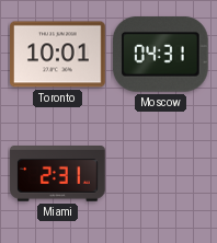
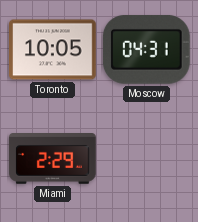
Toronto: 10:01 -> 10:05 (53, 50)
Miami: 2:31 -> 2:29 (53, 159)
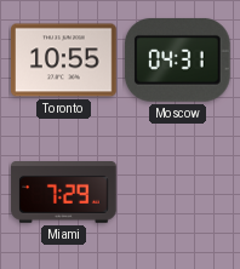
Toronto: 10:05 -> 10:55 (64, 61)
Miami: 2:29 -> 7:29 (64, 193)
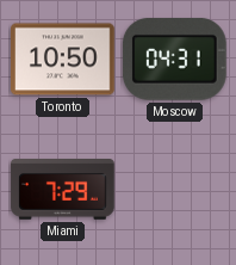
Toronto: 10:55 -> 10:50 (63, 60)
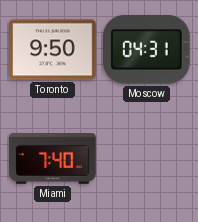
Toronto: 10:50 -> 9:50 (53, 50)
Miami: 7:29 -> 7:40 (53, 159)
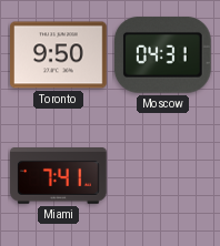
Miami: 7:40 -> 7:41 (59, 176)
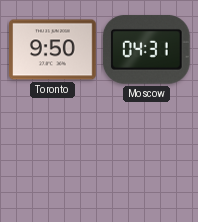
Miami: 7:41 -> none (59, 176)
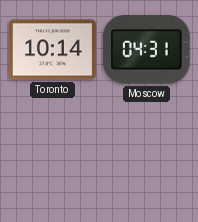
Toronto: 9:50 -> 10:14 (53, 50)
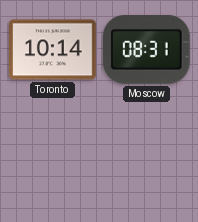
Moscow: 04:31 -> 08:31 (146, 49)
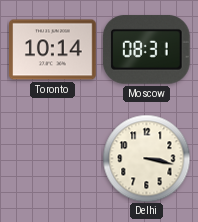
Delhi: none -> 3:17 (146, 158)
